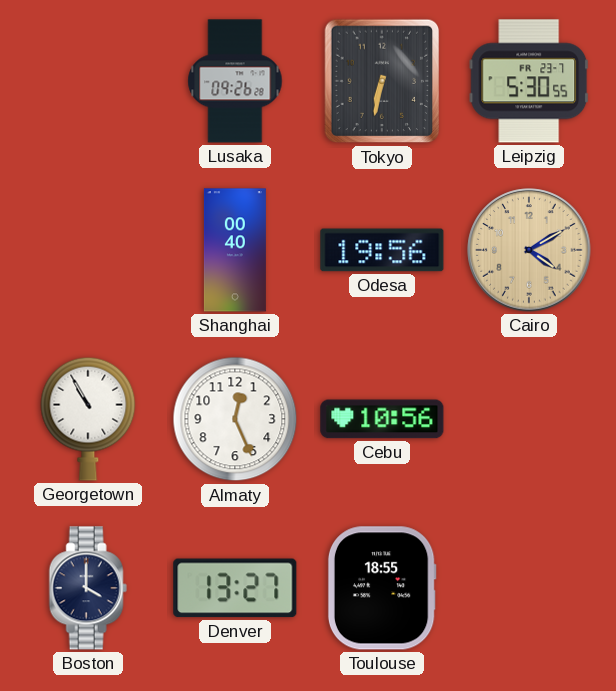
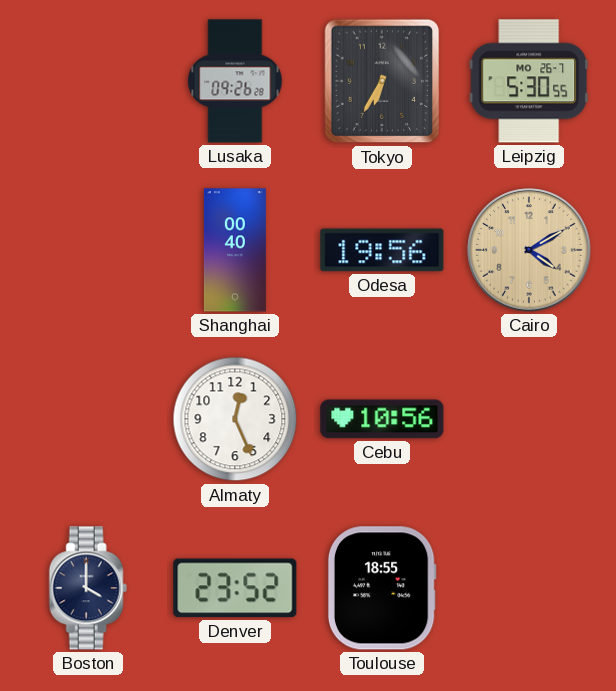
Tokyo: 6:32 -> 6:35 (382, 81)
Leipzig date: FR 23-7 -> MO 26-7 (529, 81)
Georgetown: 10:55 -> none (88, 419)
Denver: 13:27 -> 23:52 (235, 588)
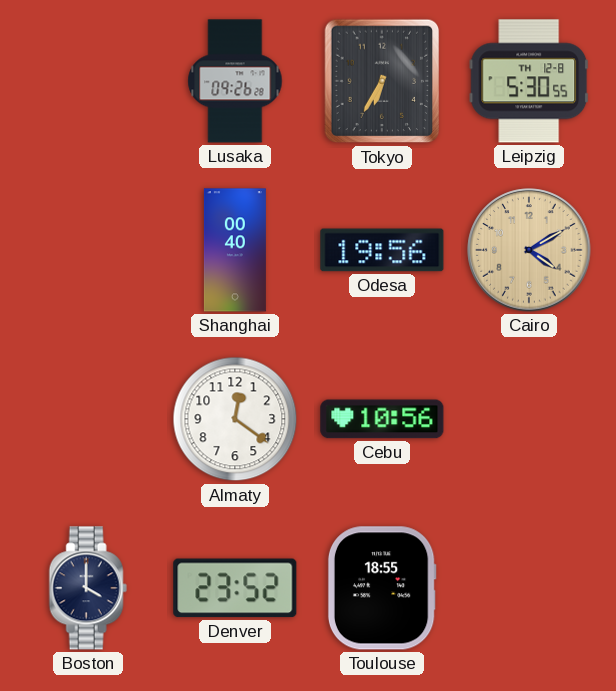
Leipzig date: MO 26-7 -> TH 12-8 (529, 81)
Almaty: 12:26 -> 12:21 (235, 419)
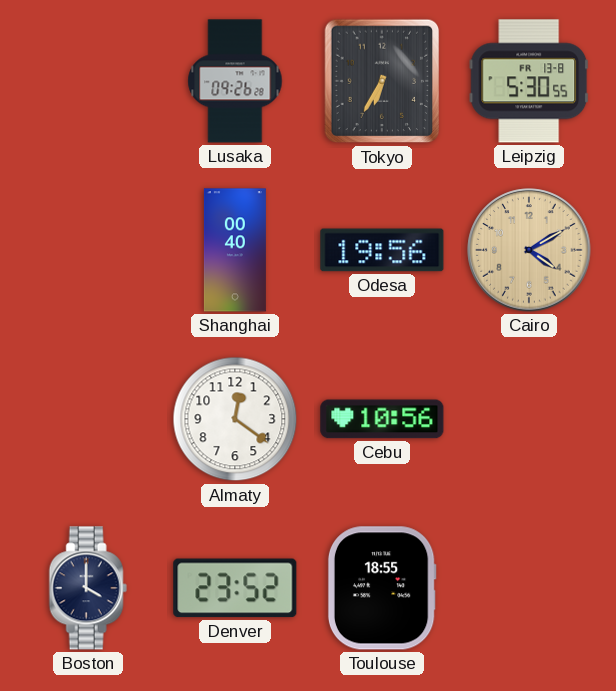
Leipzig date: TH 12-8 -> FR 13-8 (529, 81)
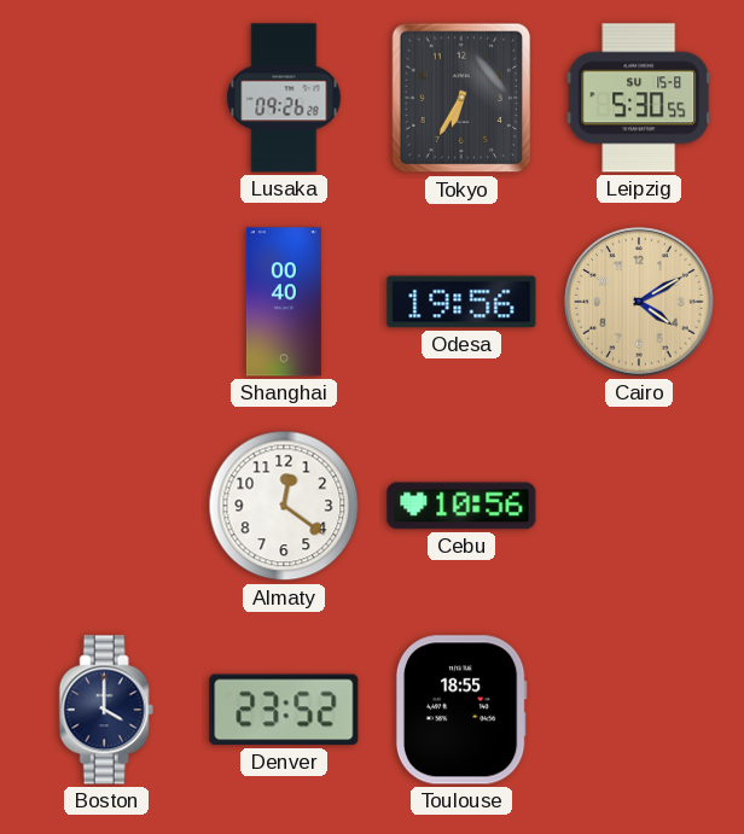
Leipzig date: FR 13-8 -> SU 15-8 (639, 98)
